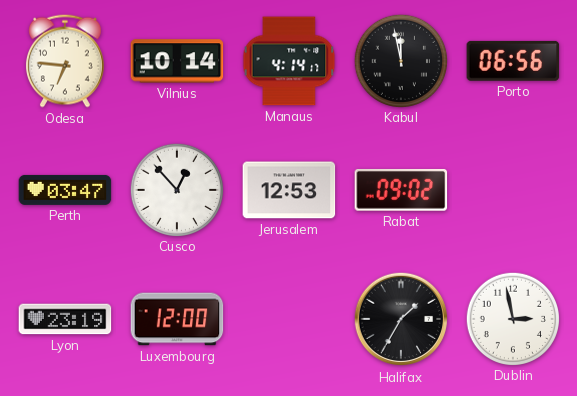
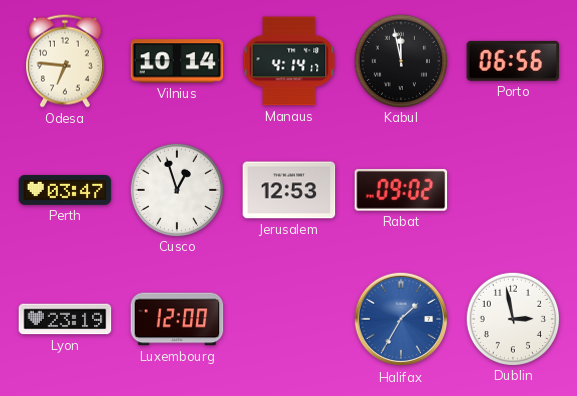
Cusco: 12:53 -> 12:57 (176, 189)
Halifax dial: black -> blue (401, 319)
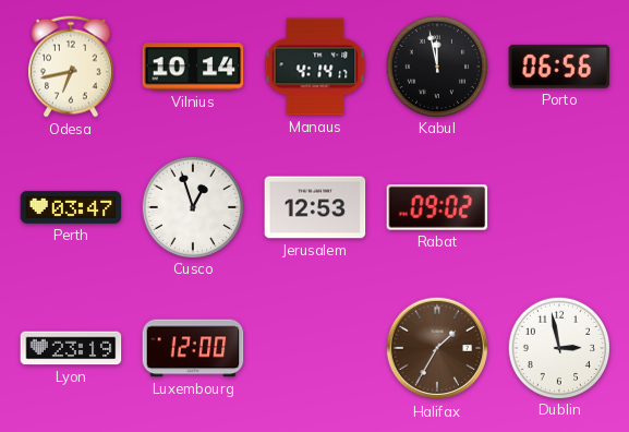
Odesa: 6:46 -> 6:43 (71, 67)
Halifax dial: blue -> brown (437, 348)
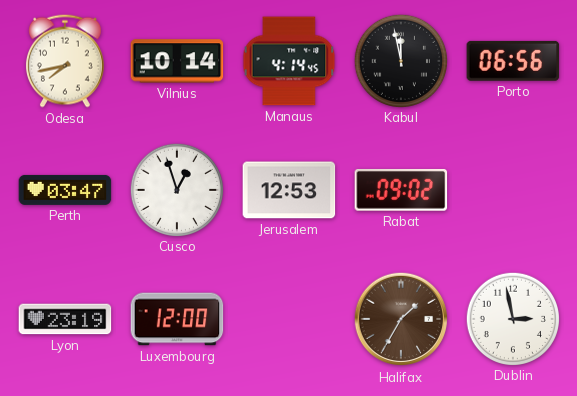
Odesa: 6:43 -> 7:43 (65, 61)
Manaus: 4:14:17 -> 4:14:45 (289, 61)
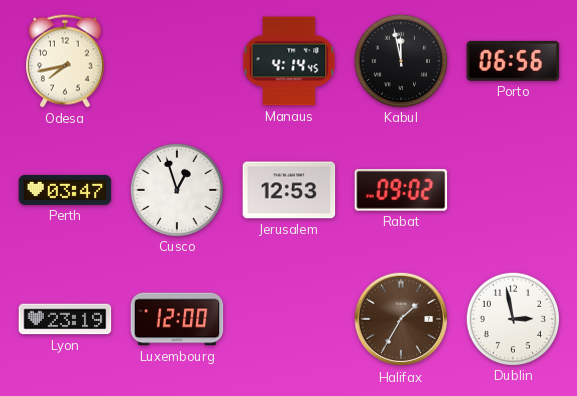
Vilnius: 10:14 -> none (177, 61)
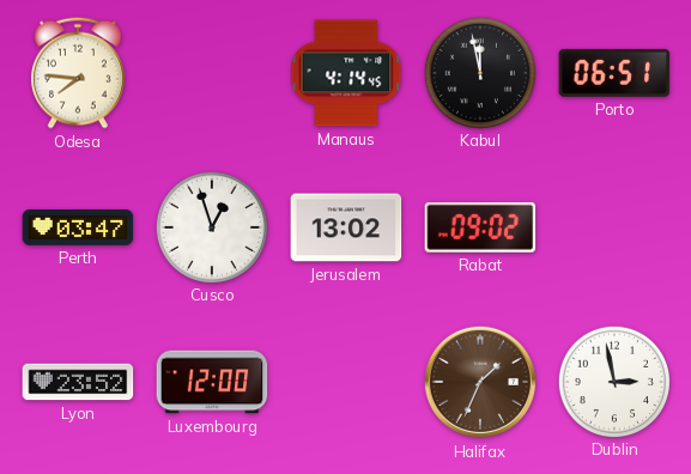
Odesa: 7:43 -> 7:46 (78, 73)
Porto: 06:56 -> 06:51 (614, 73)
Jerusalem: 12:53 -> 13:02 (346, 227)
Lyon: 23:19 -> 23:52 (78, 382)
Halifax: 1:35 -> 1:34 (480, 382)
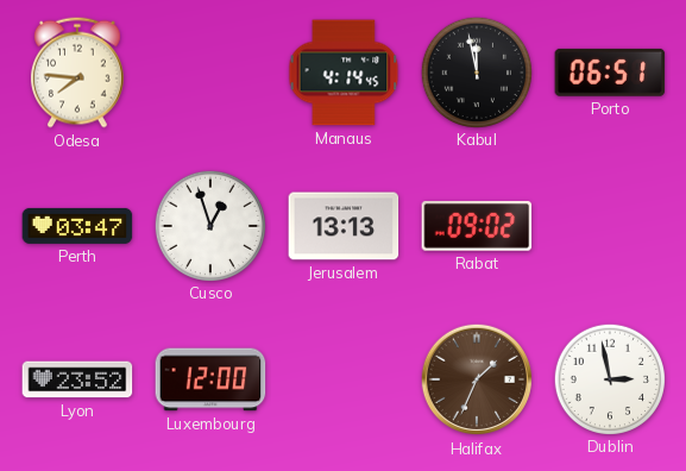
Jerusalem: 13:02 -> 13:13 (344, 226)
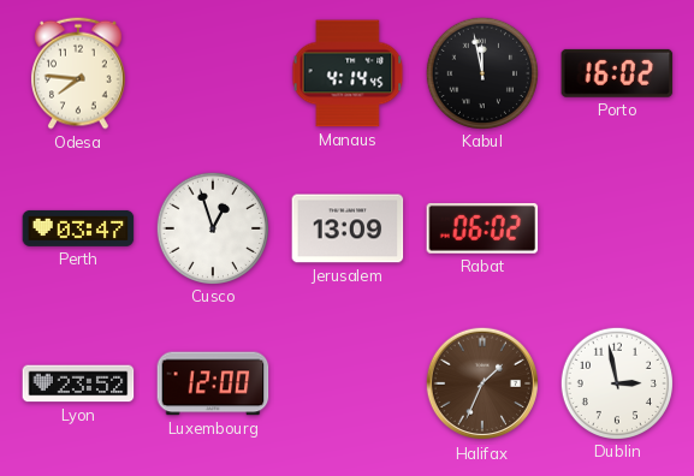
Porto: 06:51 -> 16:02 (617, 73)
Jerusalem: 13:13 -> 13:09 (348, 228)
Rabat: 09:02 -> 06:02 (482, 228)
